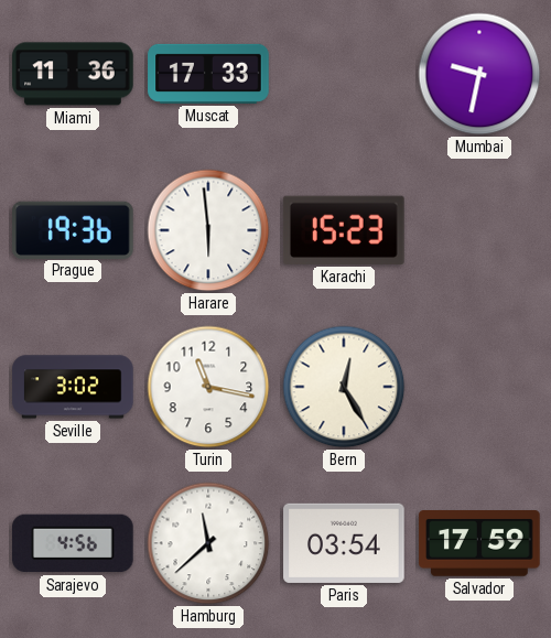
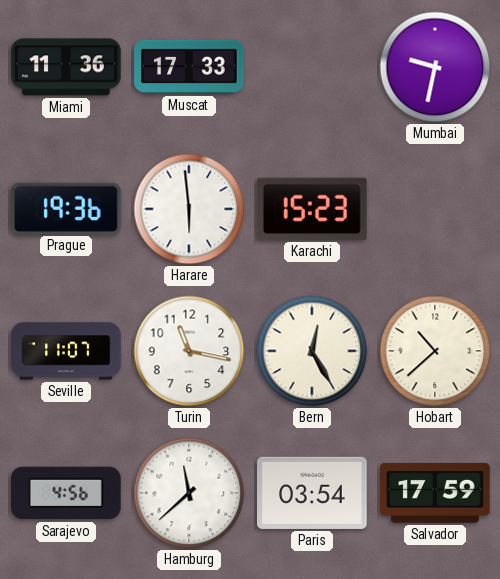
Seville: 3:02 -> 11:07 (66, 351)
Hobart: none -> 10:38 (435, 351)
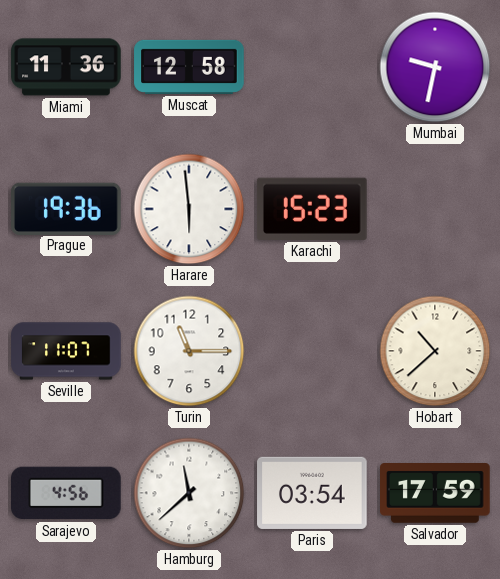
Muscat: 17:33 -> 12:58 (189, 67)
Turin: 11:17 -> 11:15 (189, 351)
Bern: 12:25 -> none (312, 351)
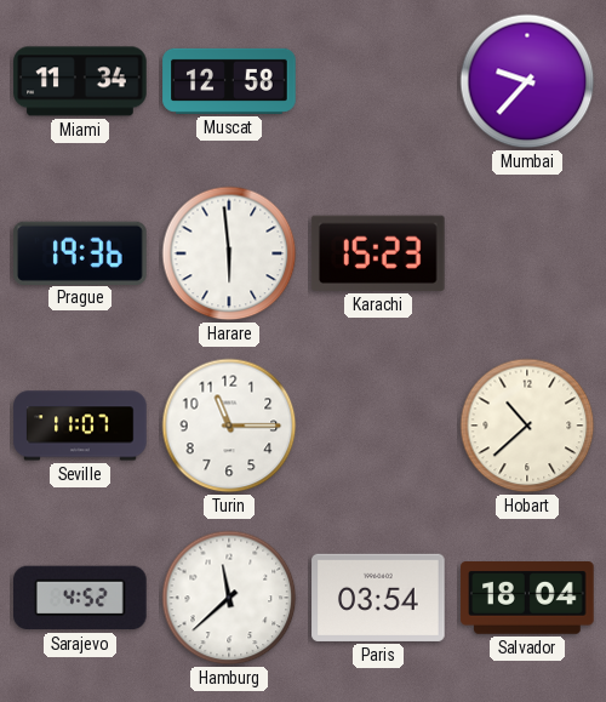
Miami: 11:36 -> 11:34 (80, 81)
Mumbai: 9:32 -> 9:37 (527, 81)
Sarajevo: 4:56 -> 4:52 (81, 598)
Salvador: 17:59 -> 18:04 (527, 598)
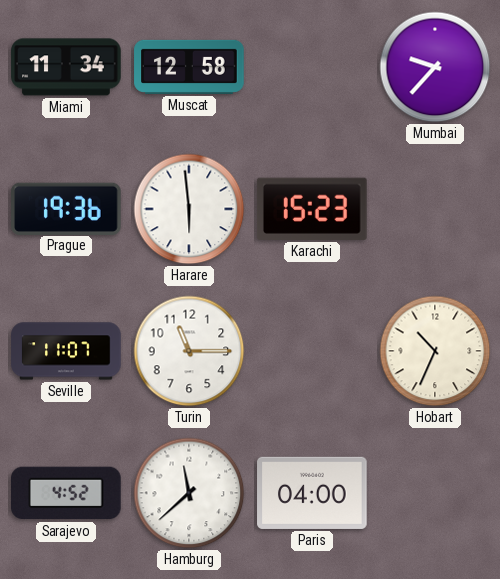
Hobart: 10:38 -> 10:34 (435, 351)
Paris: 03:54 -> 04:00 (312, 493)
Salvador: 18:04 -> none (527, 598)
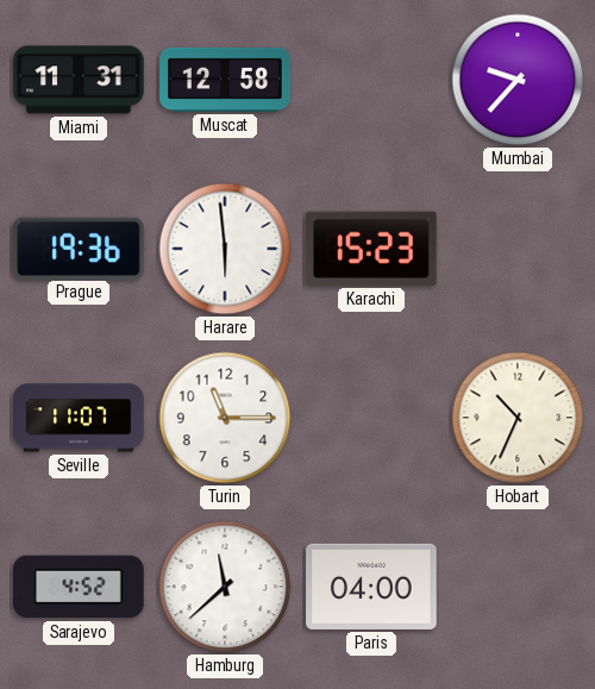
Miami: 11:34 -> 11:31 (79, 80)
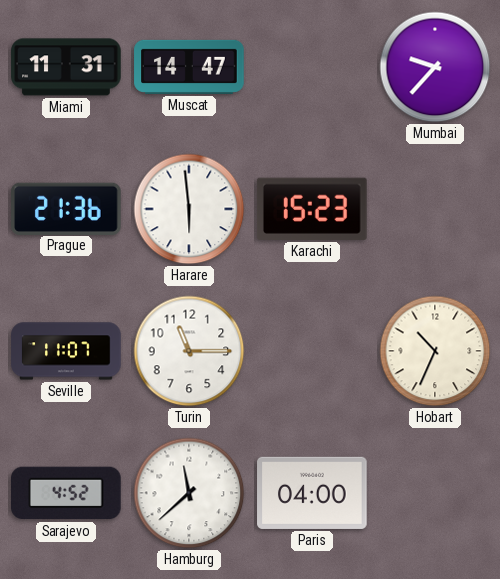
Muscat: 12:58 -> 14:47 (189, 67)
Prague: 19:36 -> 21:36 (66, 208)
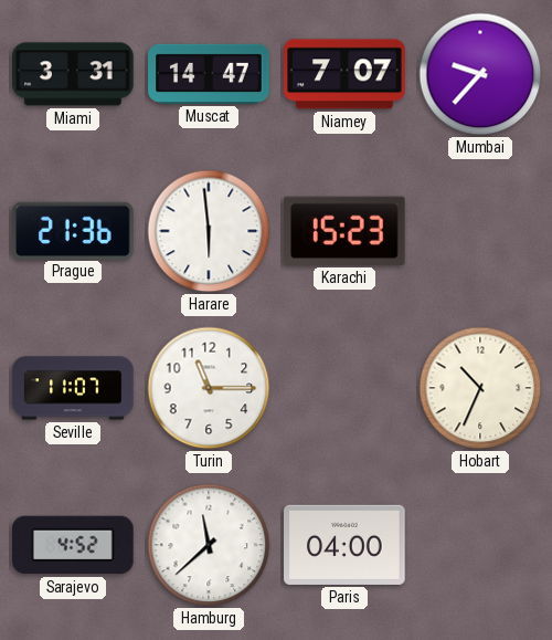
Miami: 11:31 -> 3:31 (73, 74)
Niamey: none -> 7:07 (344, 74)
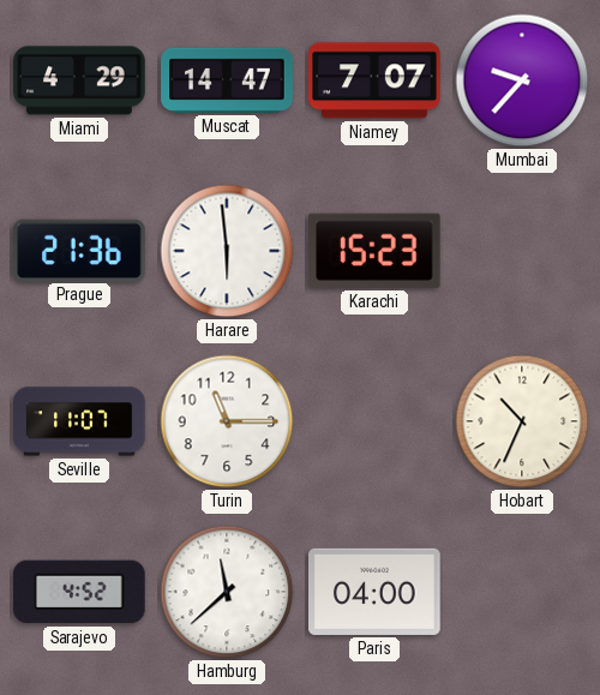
Miami: 3:31 -> 4:29 (79, 80)
